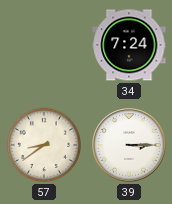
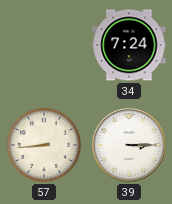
57: 8:39 -> 8:44 (44, 145)
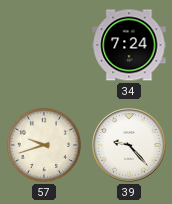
57: 8:44 -> 9:42 (44, 145)
39: 3:15 -> 9:23 (129, 145)
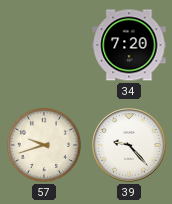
34: 7:24 -> 7:20 (129, 45)
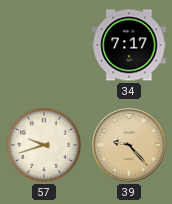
34: 7:20 -> 7:17 (129, 45)
39 dial: white -> champagne (129, 145)
